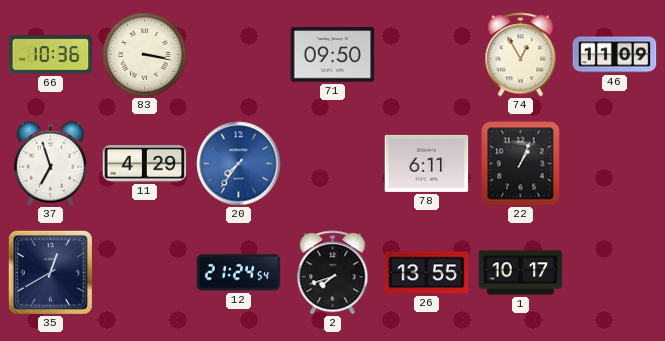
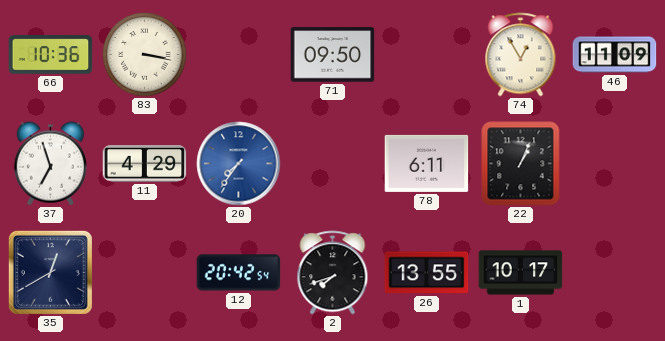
12: 21:24 -> 20:42 (239, 273)
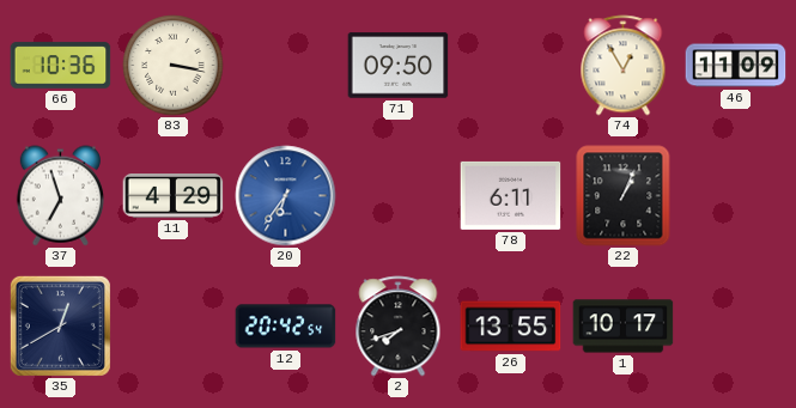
20: 7:36 -> 6:36 (286, 196)
